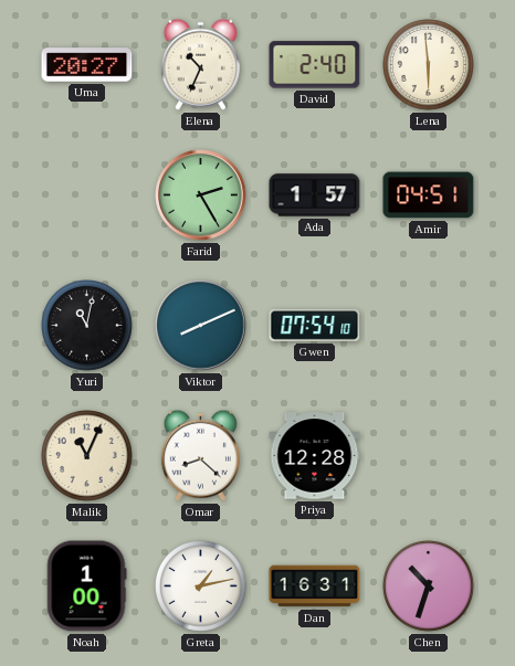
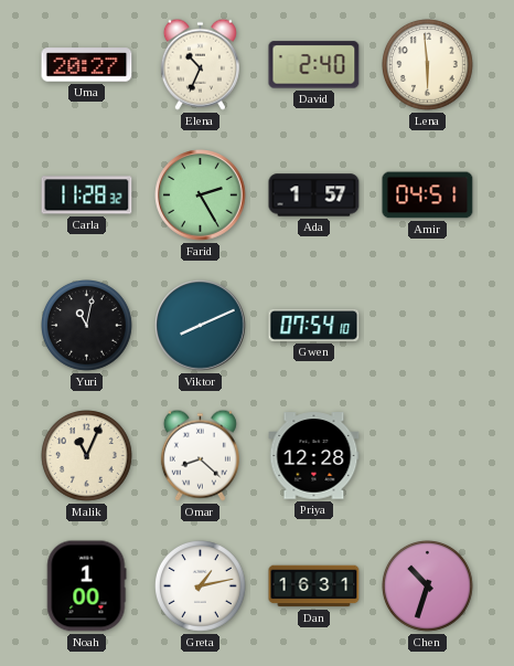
Carla: none -> 11:28 (87, 195)
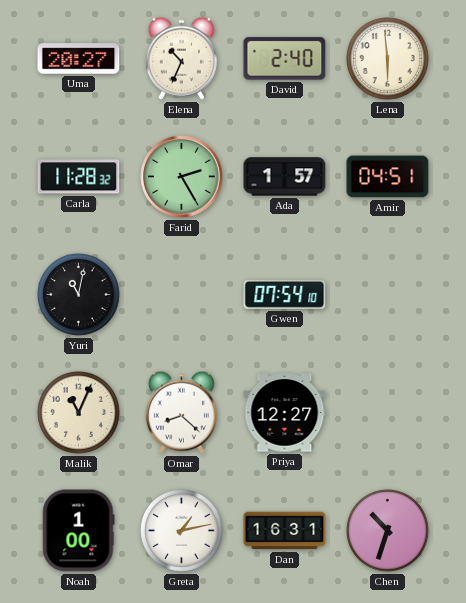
Viktor: 8:11 -> none (201, 326)
Priya: 12:28 -> 12:27 (285, 413)
